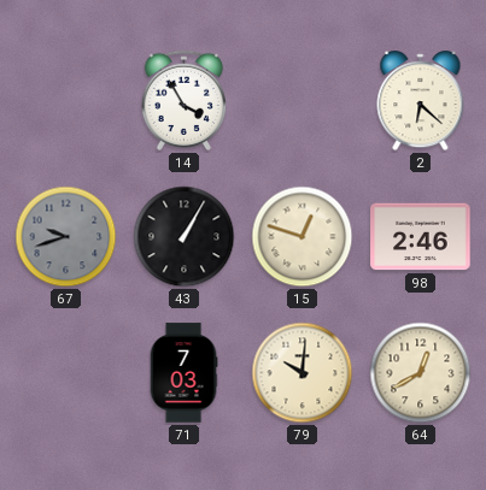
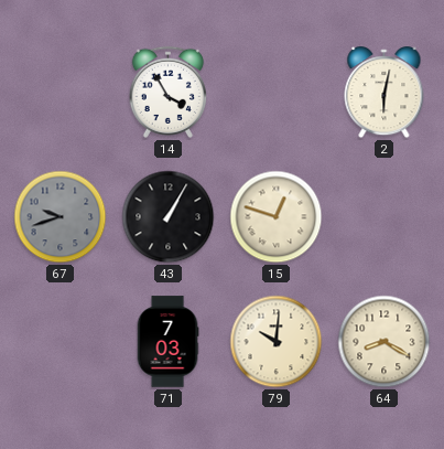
2: 6:22 -> 6:02 (385, 93)
98: 2:46 -> none (421, 237)
64: 12:40 -> 8:20 (385, 342)
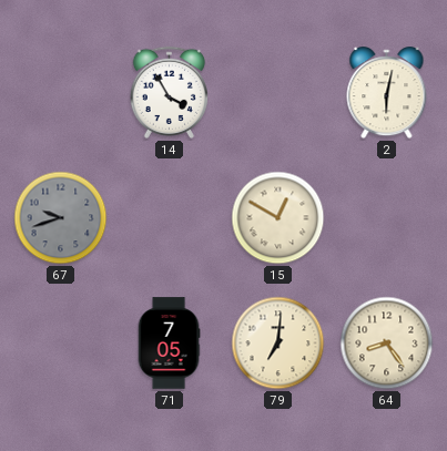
43: 1:05 -> none (169, 217)
15: 12:48 -> 12:50 (278, 218)
71: 7:03 -> 7:05 (169, 344)
79: 10:01 -> 7:01 (278, 344)
64: 8:20 -> 8:24 (387, 344)
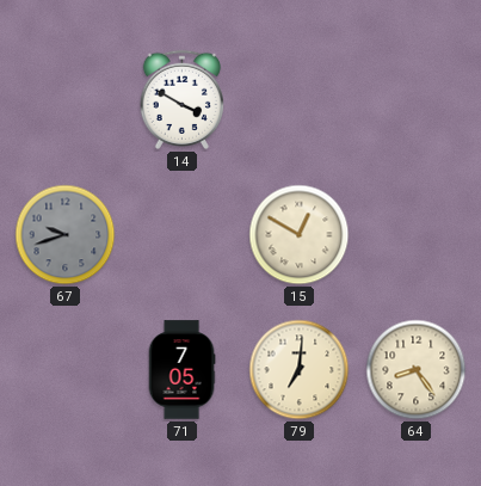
14: 3:55 -> 3:50 (181, 99)
2: 6:02 -> none (387, 93)
